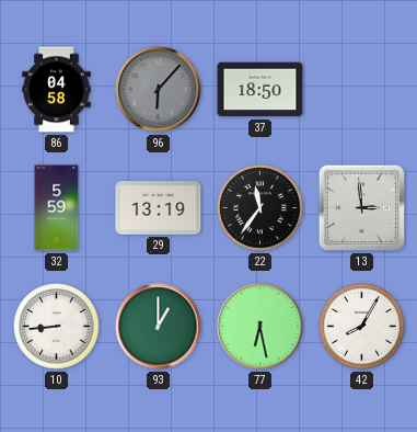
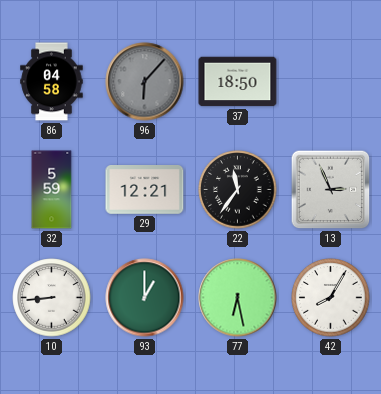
29: 13:19 -> 12:21 (145, 190)
13: 2:59 -> 2:56 (331, 190)
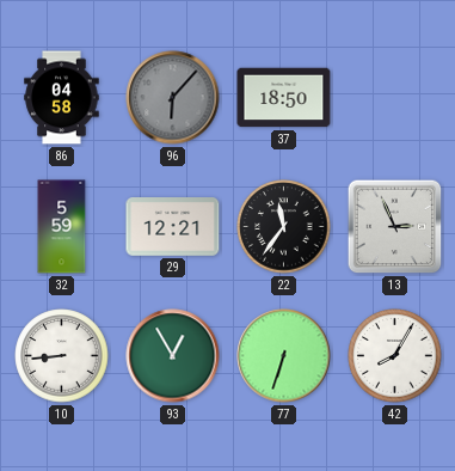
93: 1:00 -> 12:55 (173, 356)
77: 6:28 -> 6:33 (284, 356)
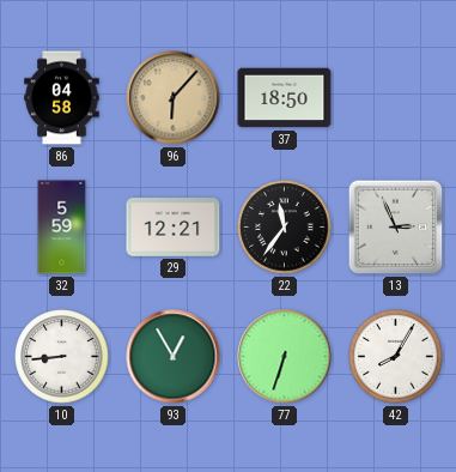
96 dial: grey -> champagne (174, 98)
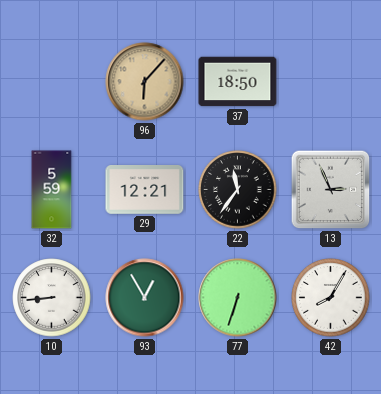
86: 04:58 -> none (62, 98)
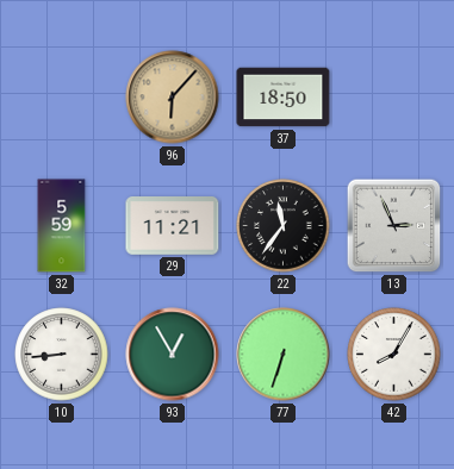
29: 12:21 -> 11:21 (173, 226)
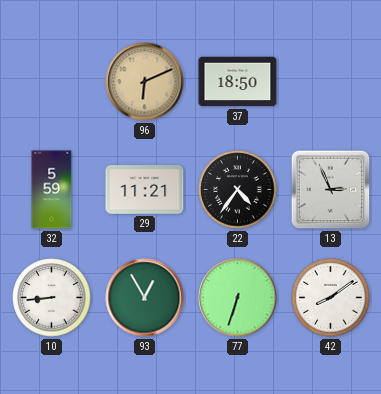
96: 6:07 -> 6:11 (145, 82)
22: 11:36 -> 4:36 (238, 190)
42: 8:05 -> 8:09 (331, 298)
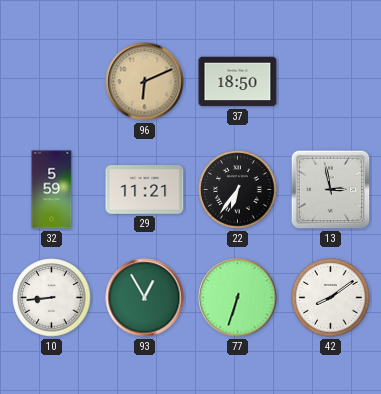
22: 4:36 -> 6:36 (238, 190)
13: 2:56 -> 2:58 (331, 190)
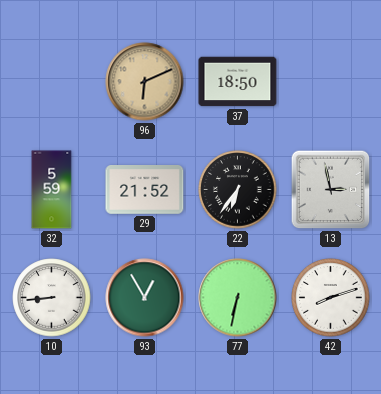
29: 11:21 -> 21:52 (145, 190)
77: 6:33 -> 6:32 (238, 298)
42: 8:09 -> 8:12 (331, 298)
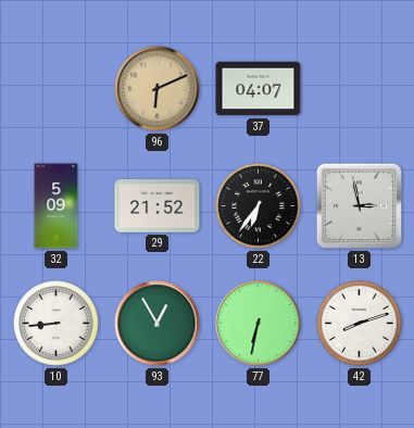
37: 18:50 -> 04:07 (259, 89)
32: 5:59 -> 5:09 (57, 206)
